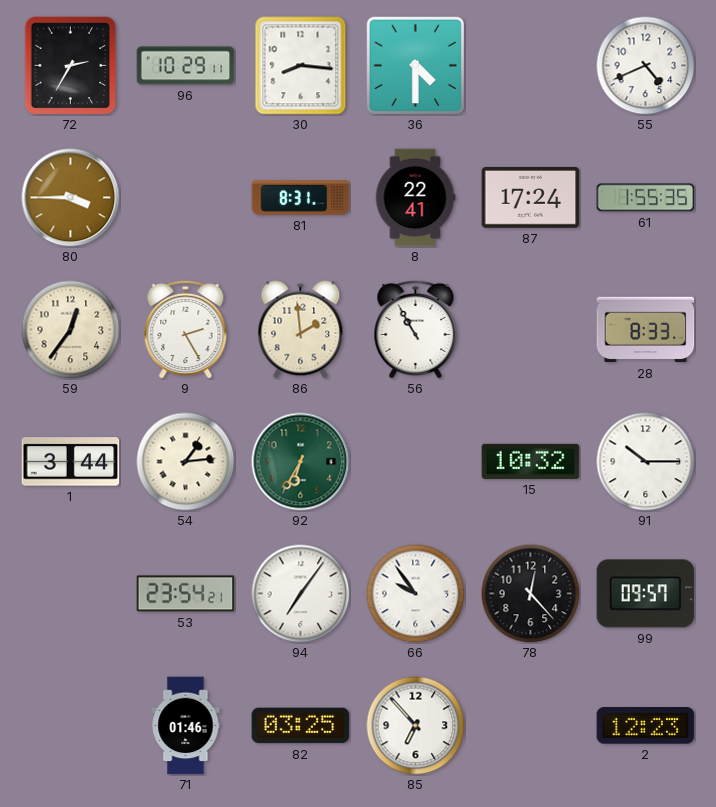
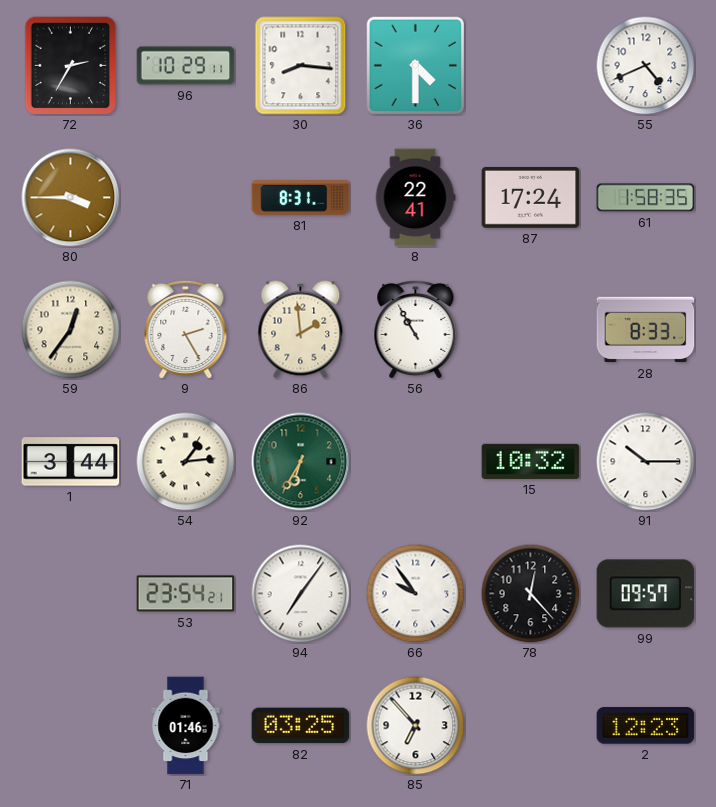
61: 1:55 -> 1:58 (646, 198)
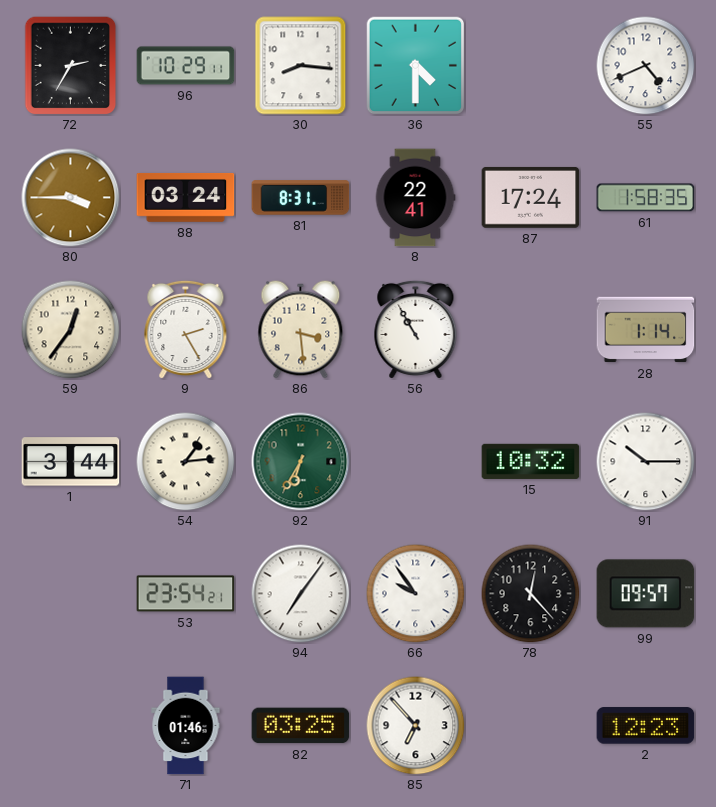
88: none -> 03:24 (186, 198)
86: 1:59 -> 3:29 (301, 330)
28: 8:33 -> 1:14 (646, 330)
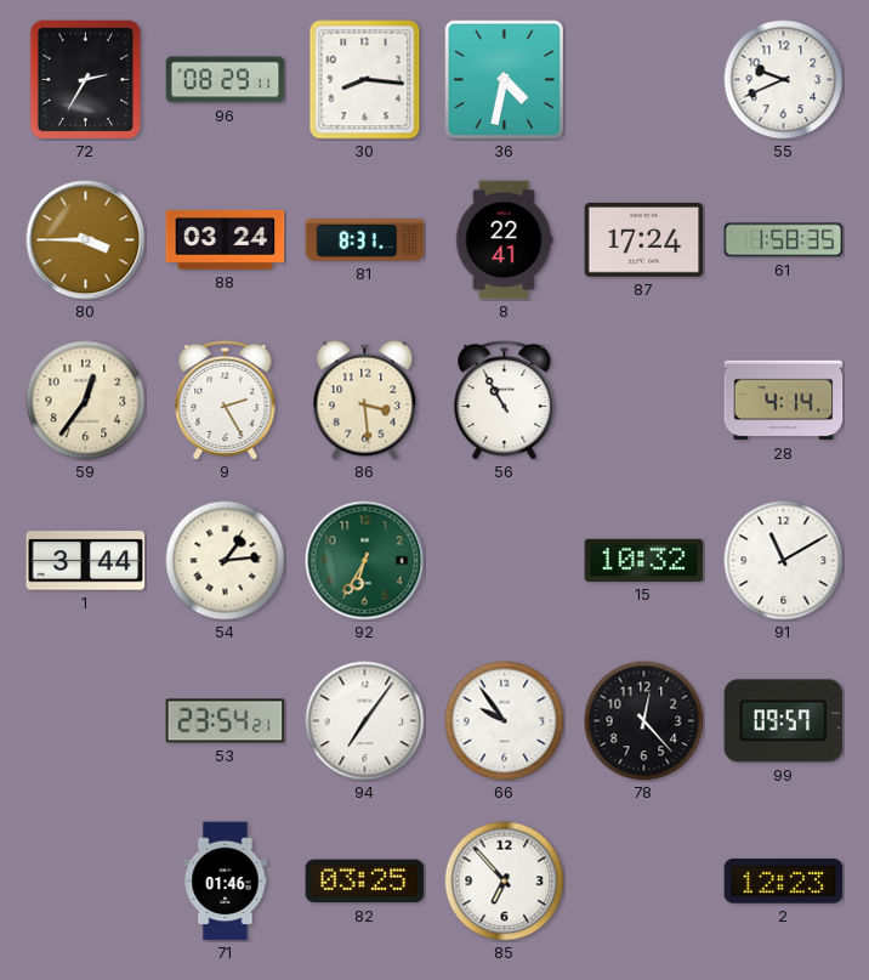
96: 10:29 -> 08:29 (226, 80)
36: 4:30 -> 4:32 (504, 79)
55: 4:41 -> 9:41 (784, 80)
28: 1:14 -> 4:14 (784, 401)
91: 10:15 -> 11:10 (784, 561)
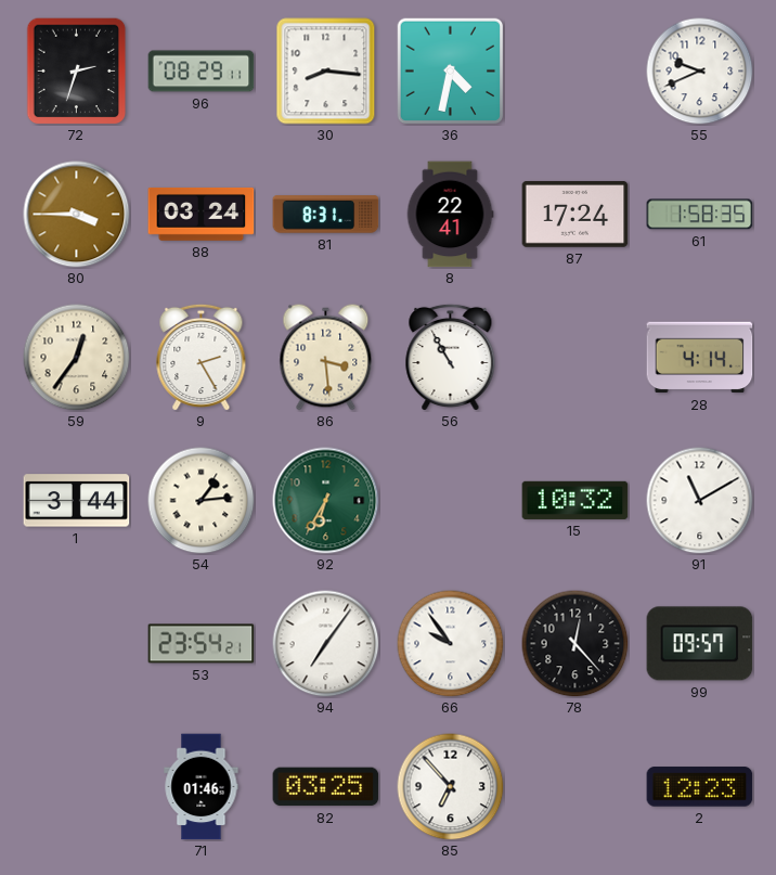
72: 2:35 -> 2:33 (77, 70)
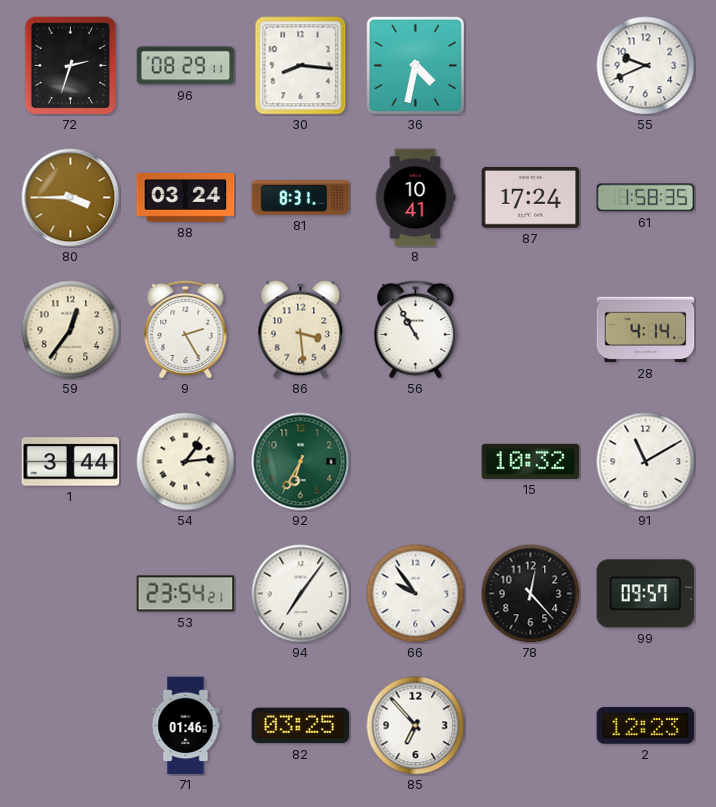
8: 22:41 -> 10:41 (415, 198)
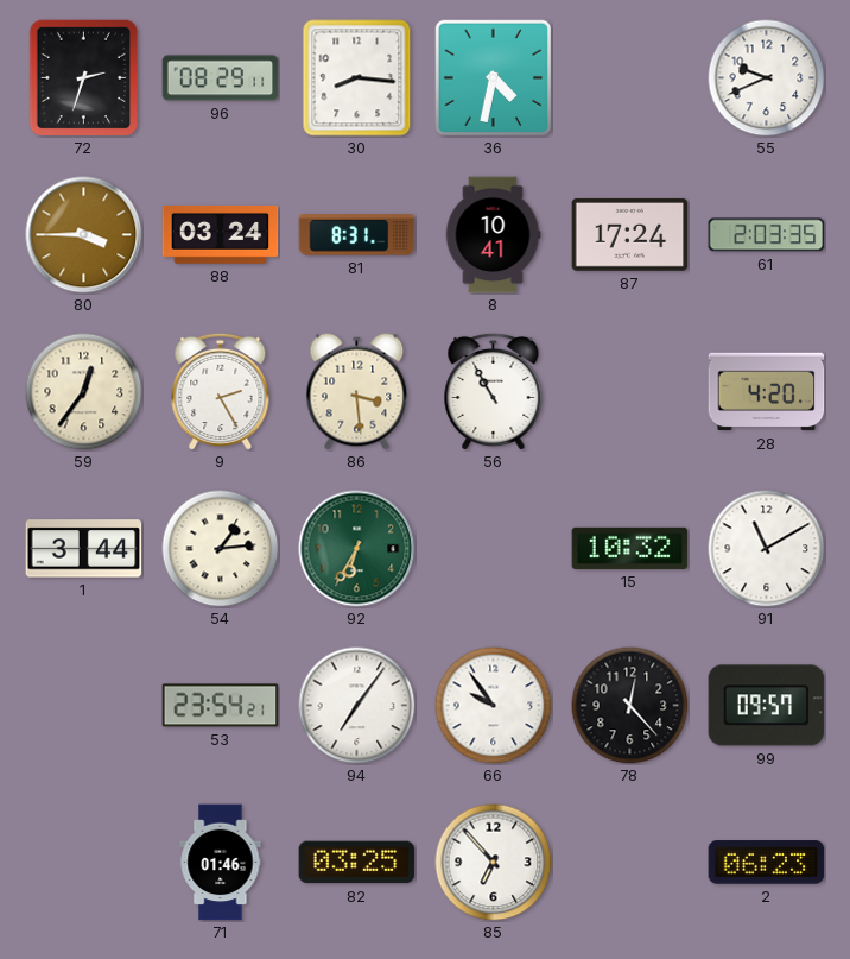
61: 1:58 -> 2:03 (767, 235)
28: 4:14 -> 4:20 (767, 392)
2: 12:23 -> 06:23 (767, 863)
